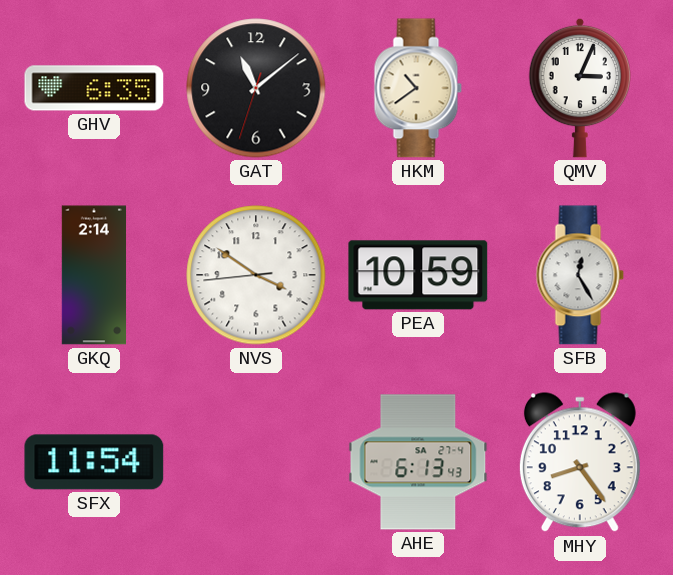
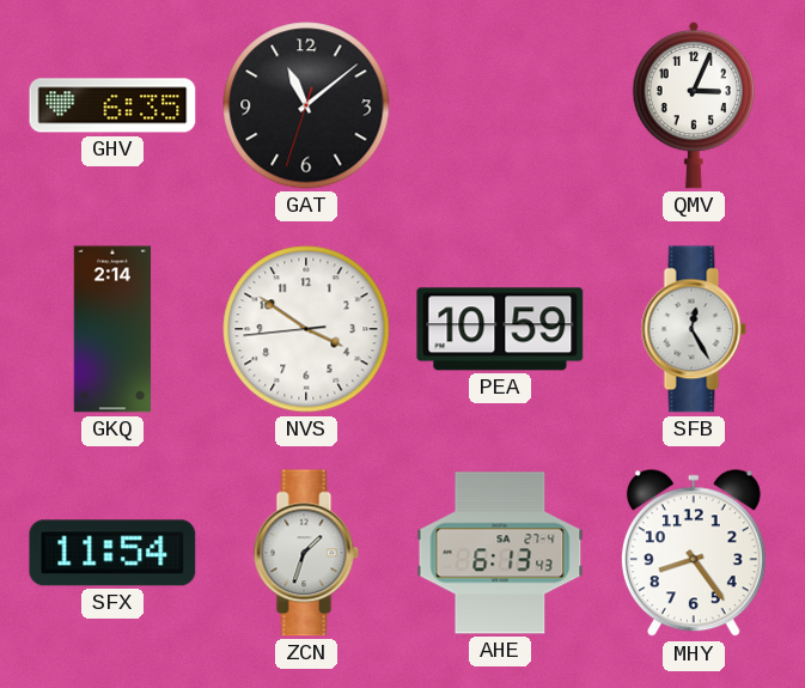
HKM: 10:39 -> none (418, 88)
ZCN: none -> 1:33 (306, 553)
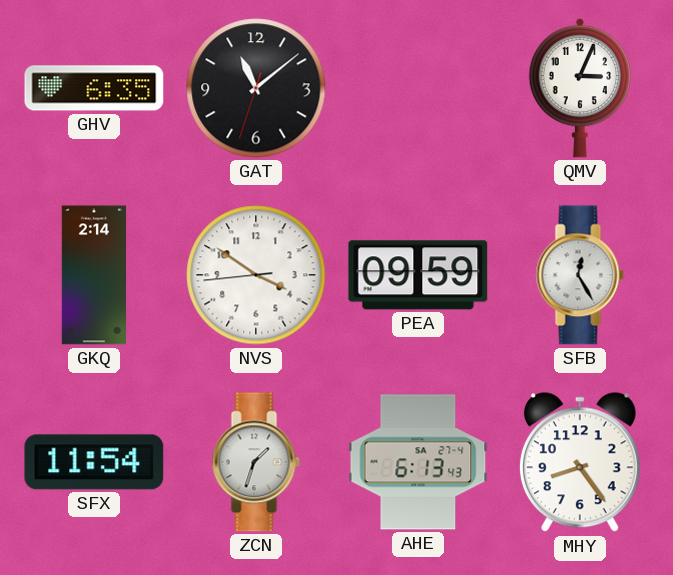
PEA: 10:59 -> 09:59 (418, 275)
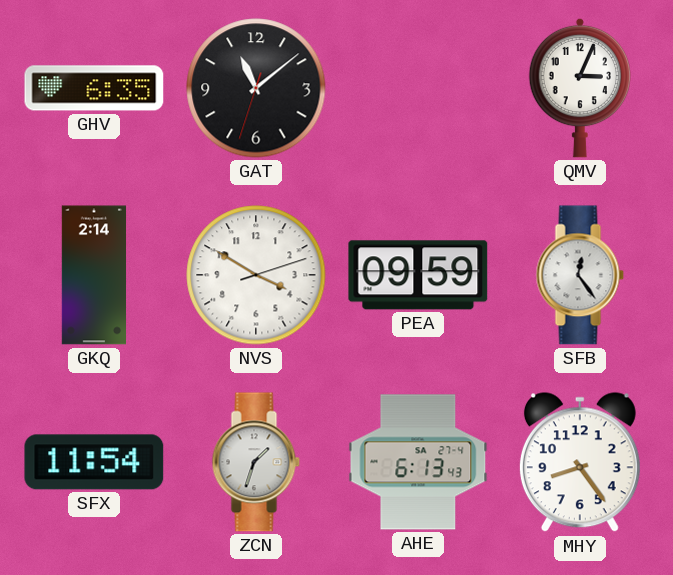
NVS: 3:50:44 -> 3:50:12 (256, 275)
SFB: 12:25 -> 12:24 (580, 275)
